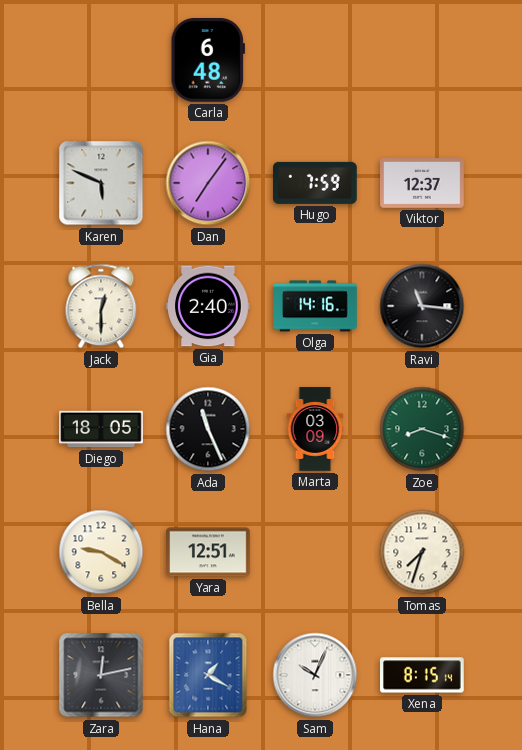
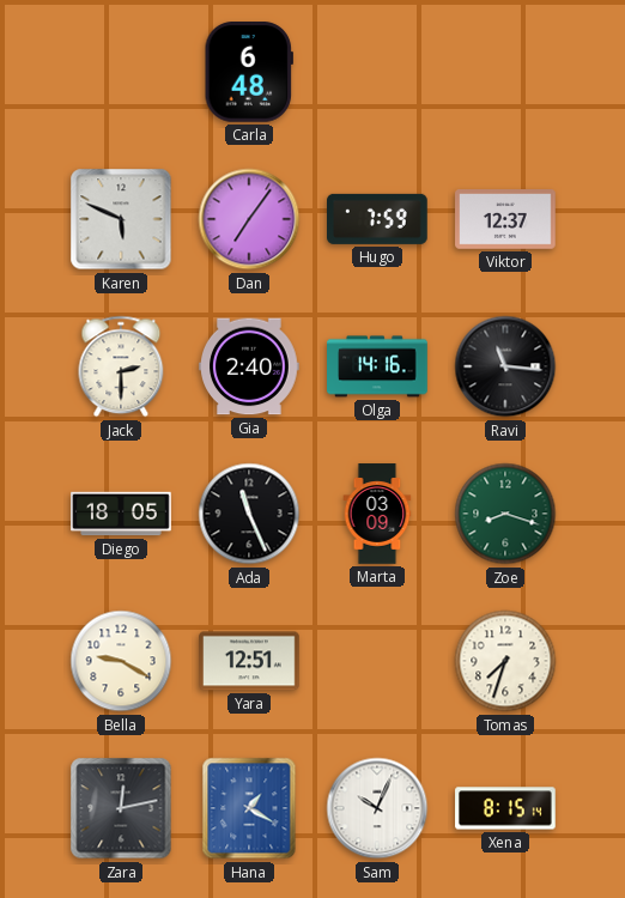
Jack: 12:30 -> 2:30 (121, 366)
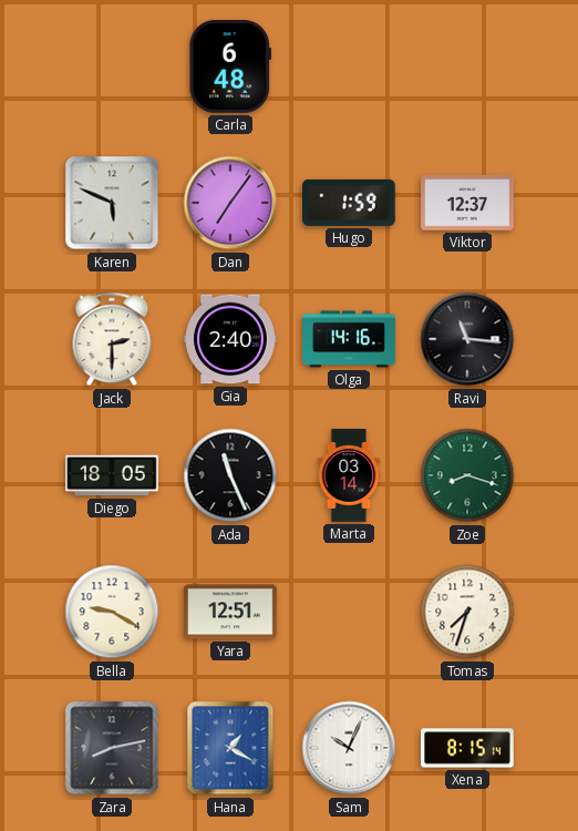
Hugo: 7:59 -> 1:59 (350, 203)
Marta: 03:09 -> 03:14 (349, 475)
Zara: 12:13 -> 8:13 (112, 748)
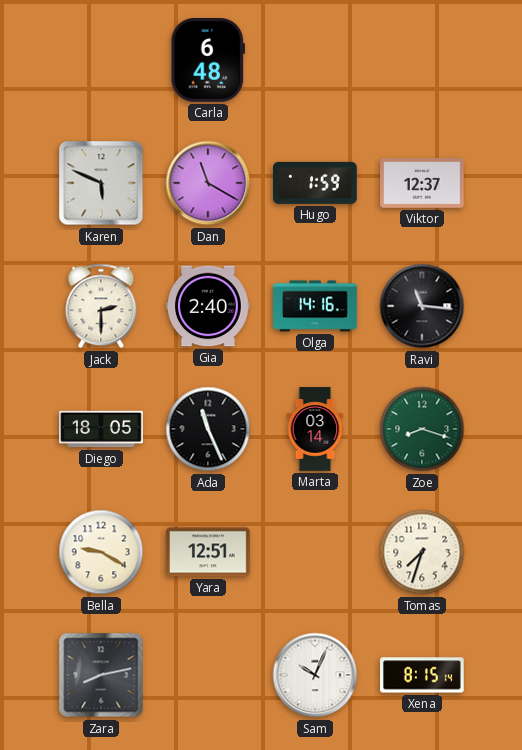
Dan: 7:06 -> 11:20 (208, 183)
Hana: 1:20 -> none (230, 748)
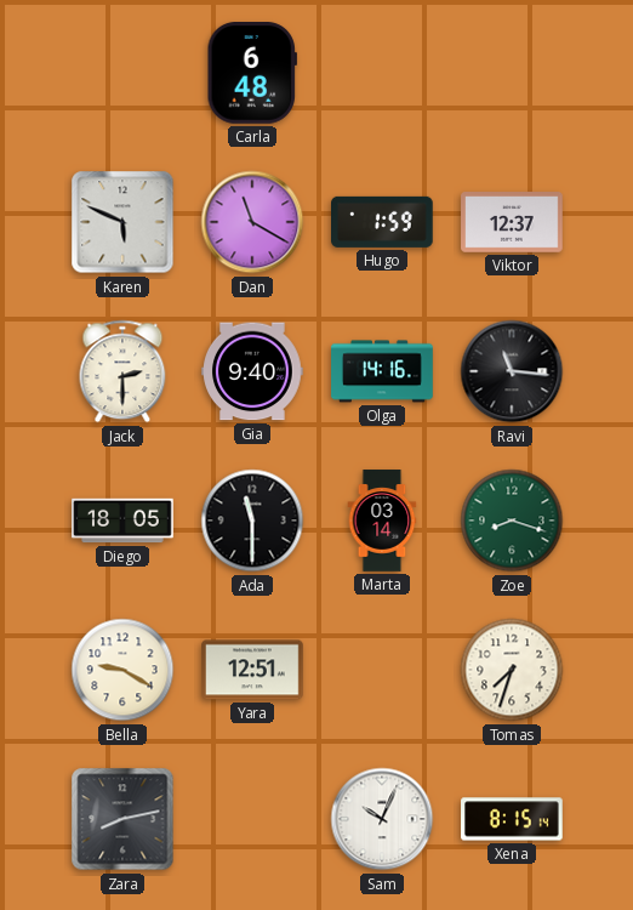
Gia: 2:40 -> 9:40 (253, 371)
Ada: 11:26 -> 11:30 (252, 521)
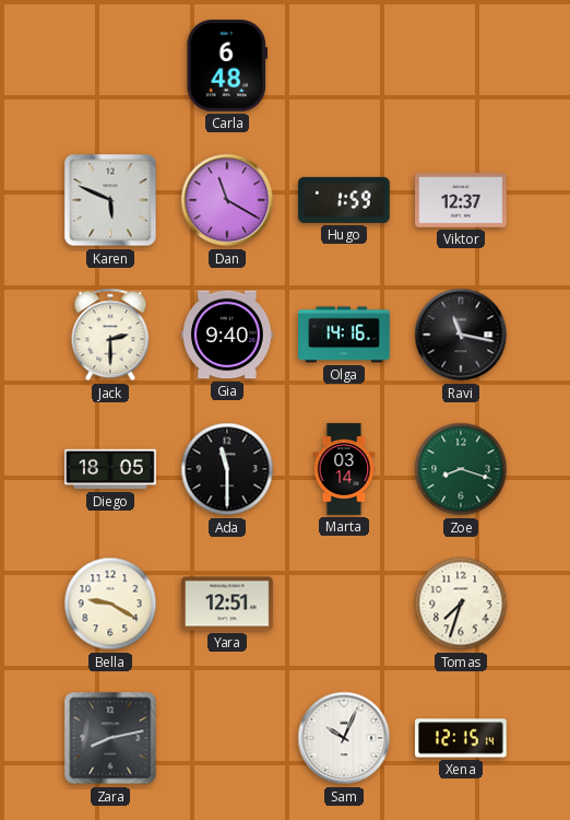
Ravi: 11:16 -> 11:17 (461, 335)
Xena: 8:15 -> 12:15 (461, 738)
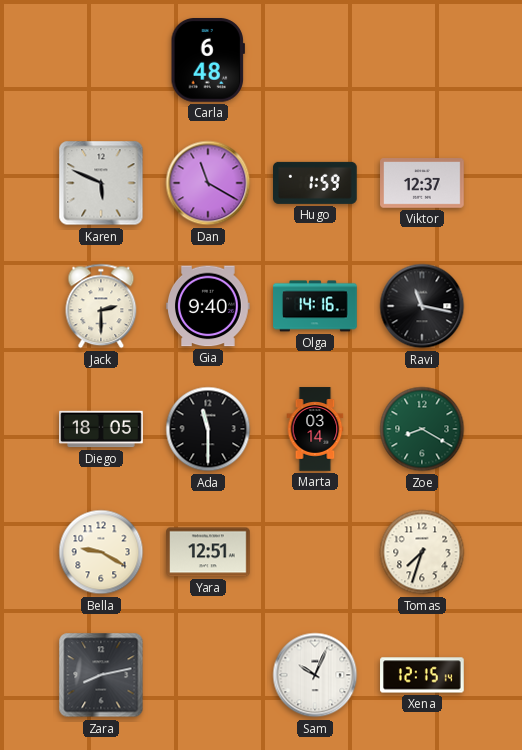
Zoe: 8:18 -> 8:20 (422, 429)
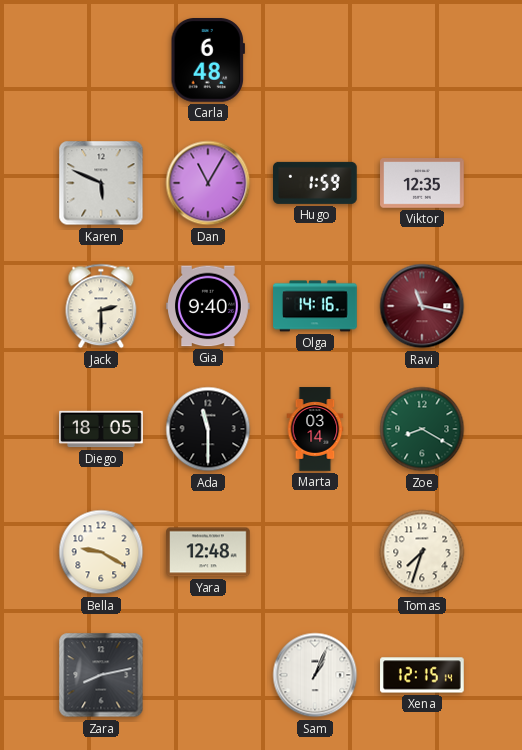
Dan: 11:20 -> 11:05 (208, 183)
Viktor: 12:37 -> 12:35 (422, 183)
Ravi dial: black -> burgundy (422, 306)
Yara: 12:51 -> 12:48 (208, 552)
Sam: 10:04 -> 1:04 (315, 675)
